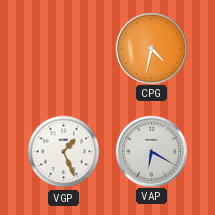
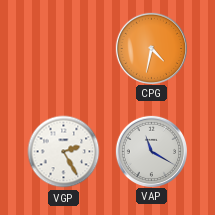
VGP: 1:26 -> 2:25 (64, 152)
VAP: 6:20 -> 11:20 (151, 151)
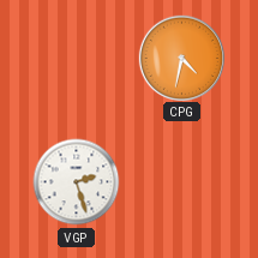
VGP: 2:25 -> 2:27 (77, 182)
VAP: 11:20 -> none (151, 151)
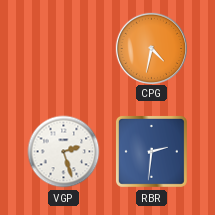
RBR: none -> 2:31 (151, 151)
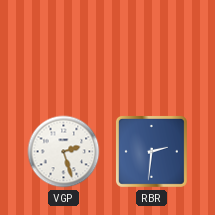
CPG: 4:32 -> none (151, 48)
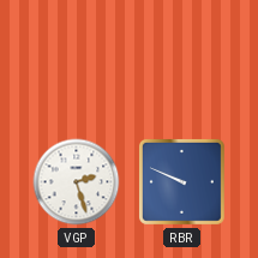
RBR: 2:31 -> 9:49 (181, 181)
